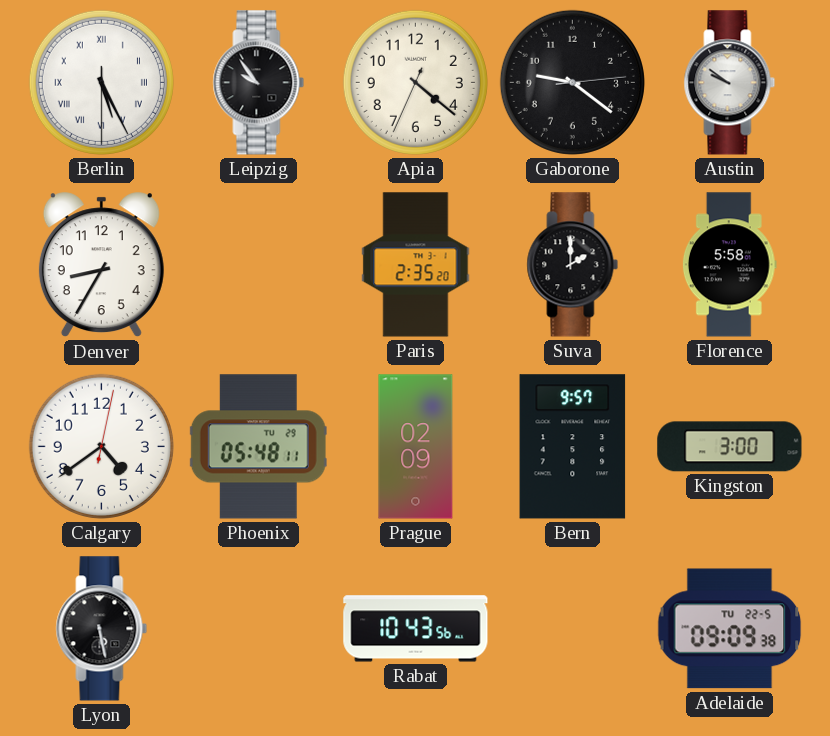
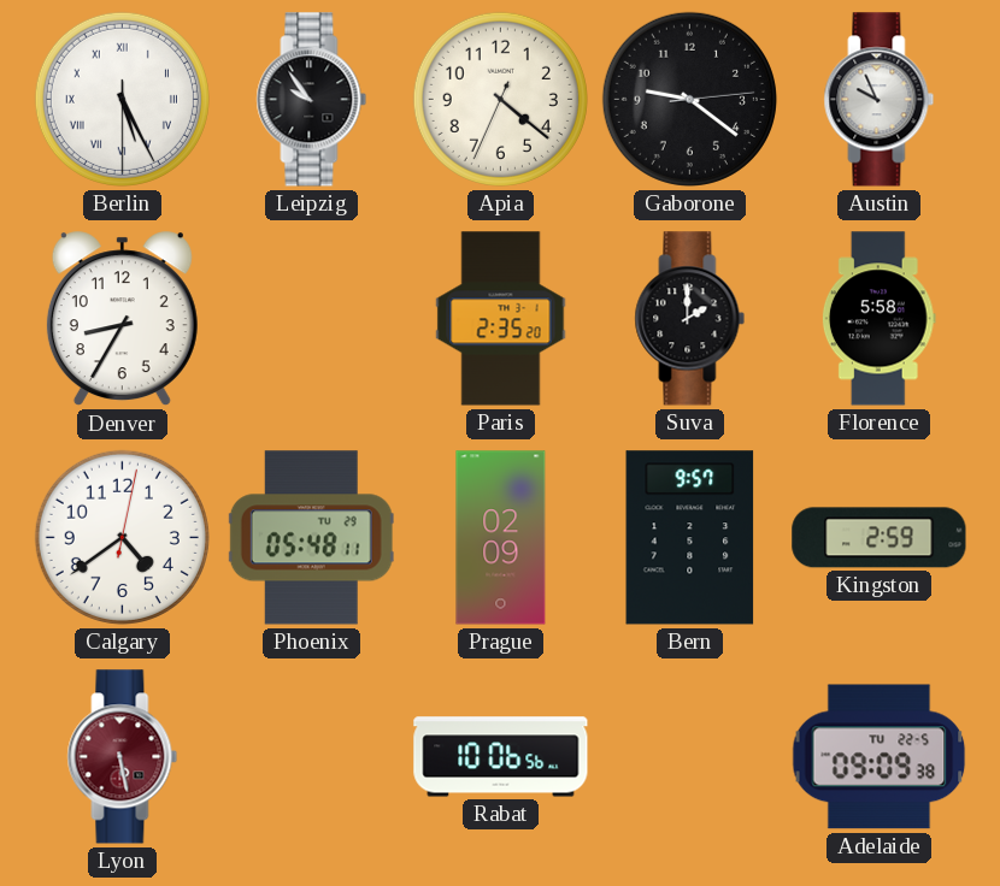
Austin: 9:51 -> 9:56 (880, 100)
Kingston: 3:00 -> 2:59 (880, 538)
Lyon dial: black -> burgundy (123, 757)
Rabat: 10:43 -> 10:06 (501, 757)
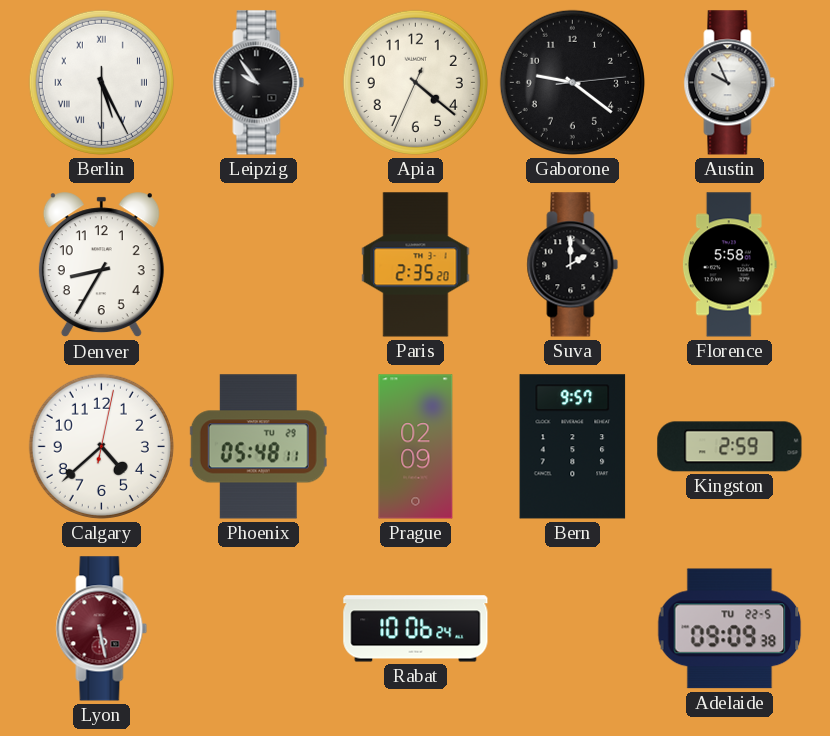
Calgary: 4:39 -> 4:38 (101, 446)
Rabat: 10:06:56 -> 10:06:24 (416, 629)
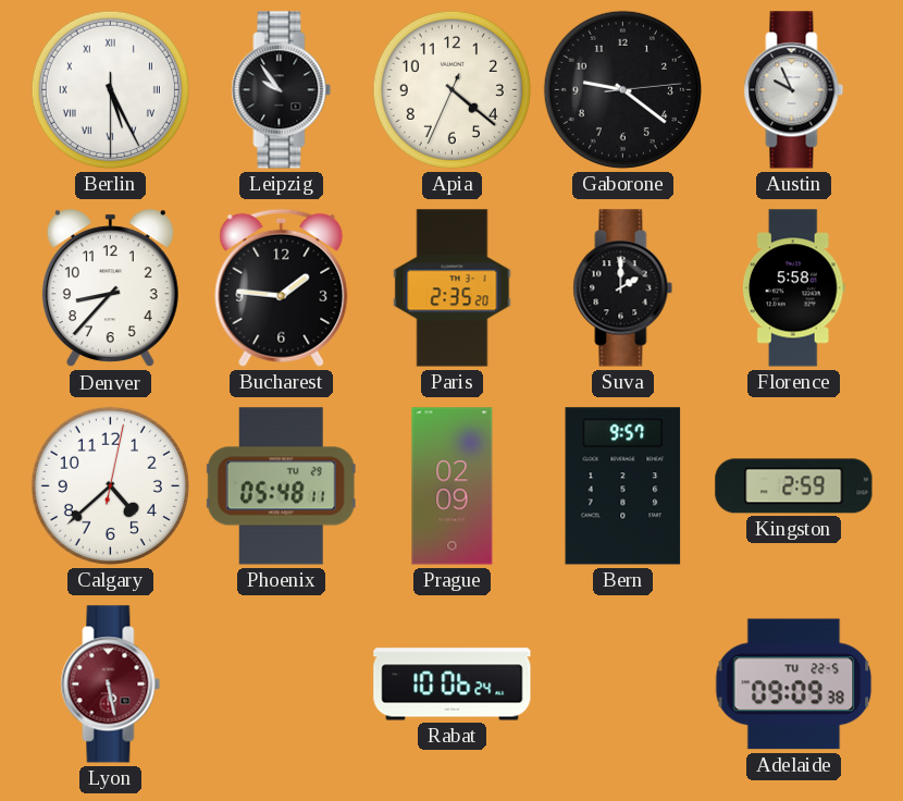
Denver: 8:35 -> 8:37 (110, 288)
Bucharest: none -> 1:46 (282, 287)
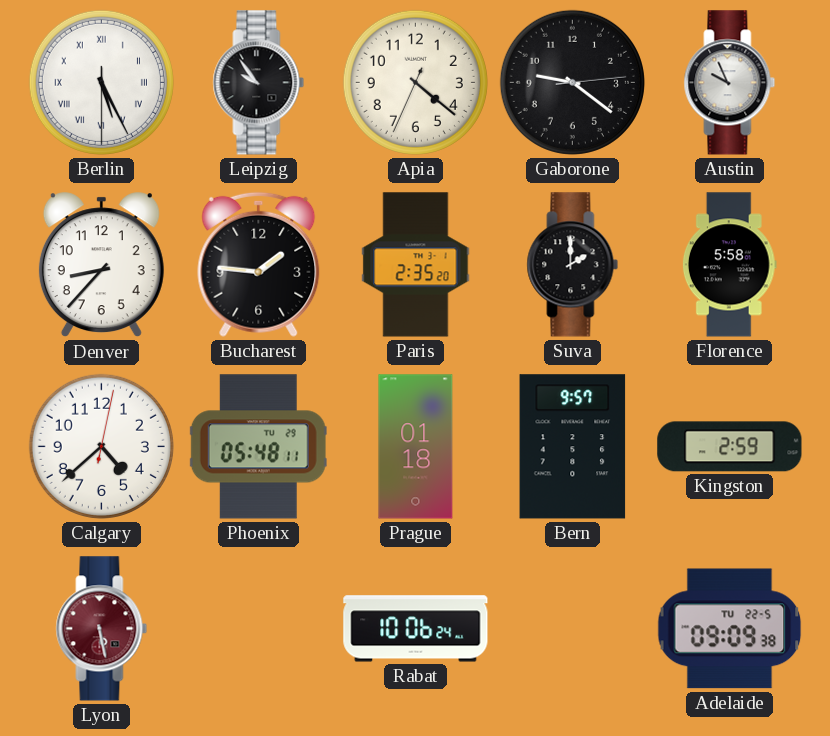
Prague: 02:09 -> 01:18 (416, 447)
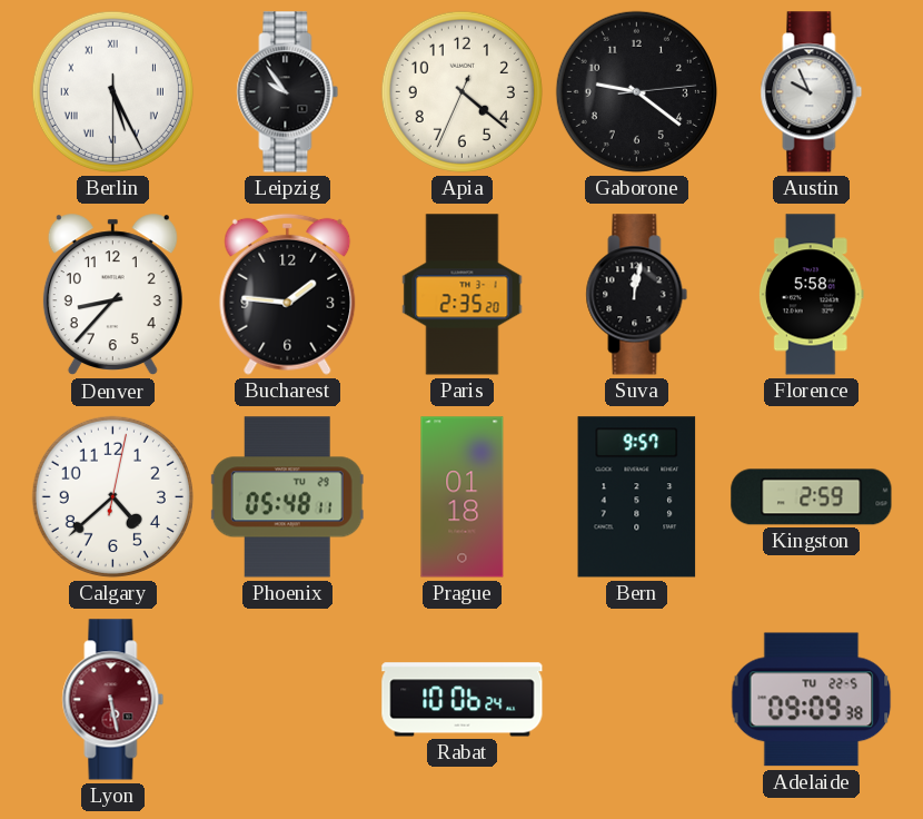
Suva: 2:00 -> 12:02 (637, 295)
